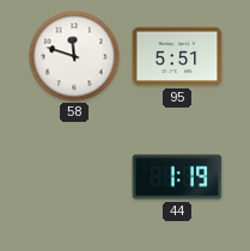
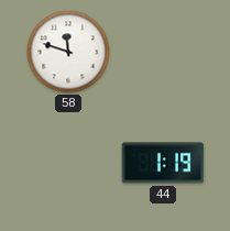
95: 5:51 -> none (177, 56)
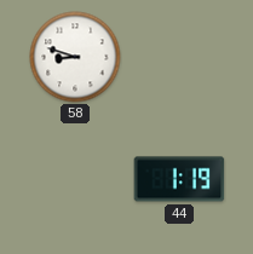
58: 11:48 -> 8:48 (75, 57)
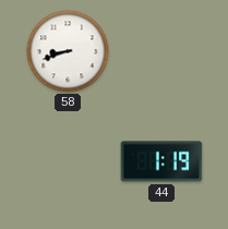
58: 8:48 -> 8:42 (68, 51)
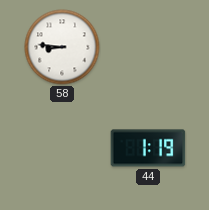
58: 8:42 -> 8:46 (62, 47)
